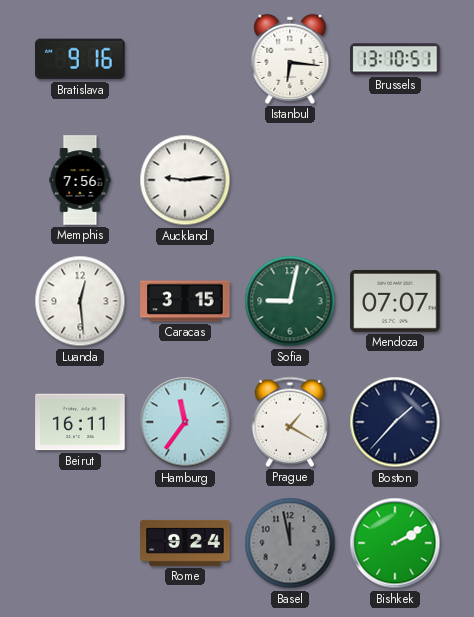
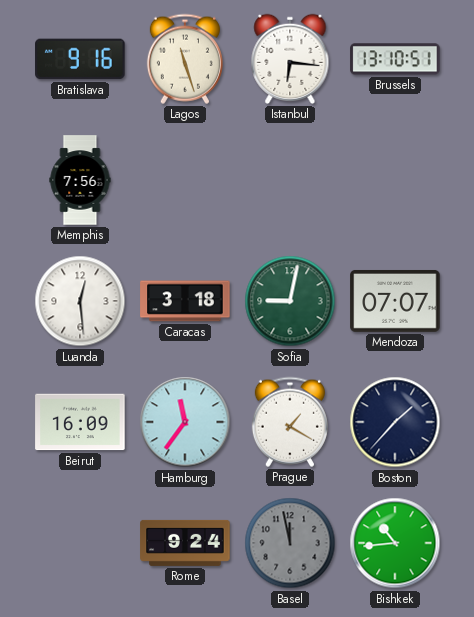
Lagos: none -> 11:27 (185, 59)
Auckland: 9:14 -> none (185, 180)
Caracas: 3:15 -> 3:18 (185, 301)
Beirut: 16:11 -> 16:09 (80, 422)
Bishkek: 2:10 -> 10:44 (395, 543)
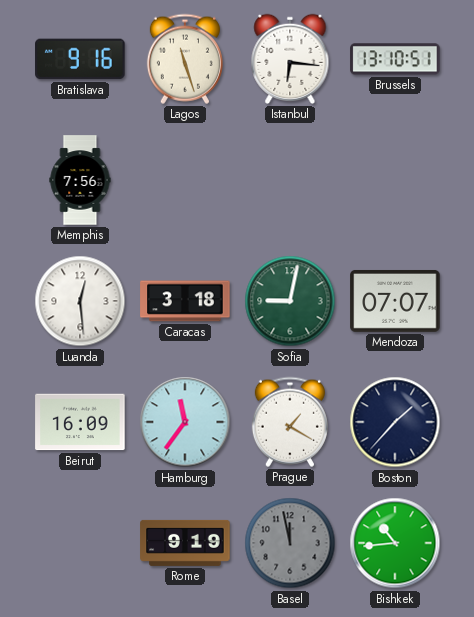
Rome: 9:24 -> 9:19 (185, 543)
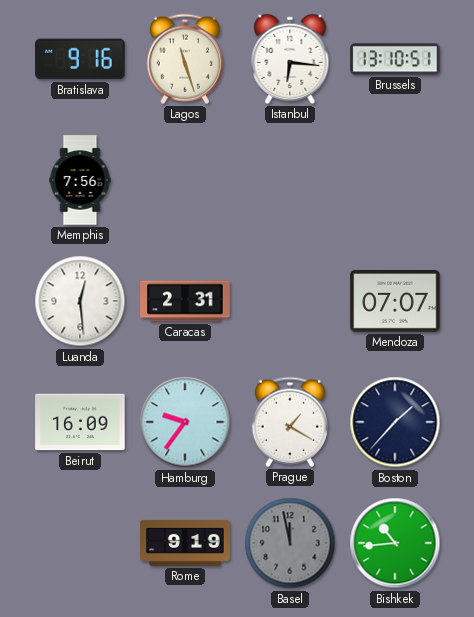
Caracas: 3:18 -> 2:31 (185, 301)
Sofia: 9:02 -> none (290, 301)
Hamburg: 11:36 -> 9:36 (185, 422)
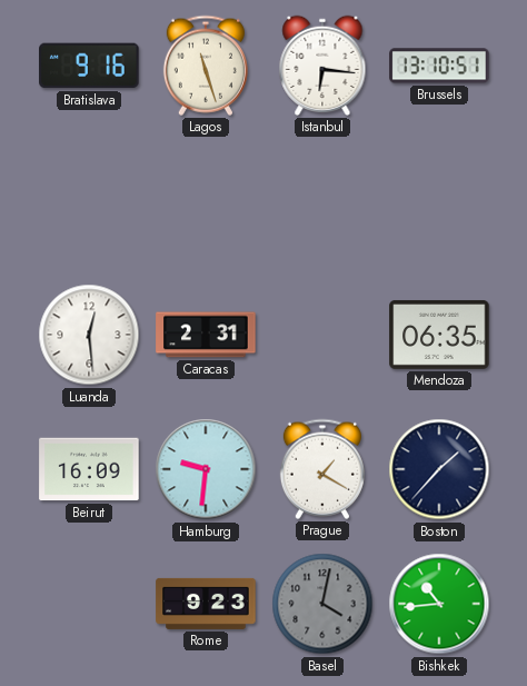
Memphis: 7:56 -> none (80, 180)
Mendoza: 07:07 -> 06:35 (439, 335)
Hamburg: 9:36 -> 9:31 (206, 469)
Rome: 9:19 -> 9:23 (206, 604)
Basel: 11:58 -> 4:02 (322, 604)
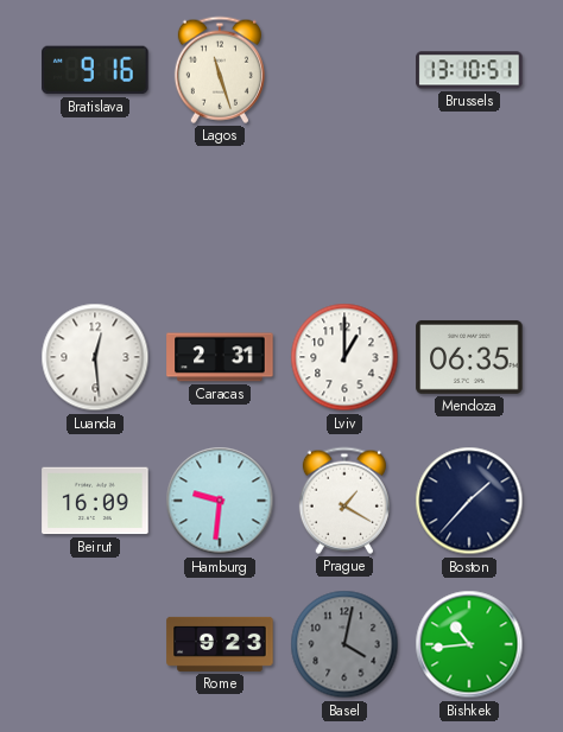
Istanbul: 6:16 -> none (322, 66)
Lviv: none -> 1:00 (344, 357)
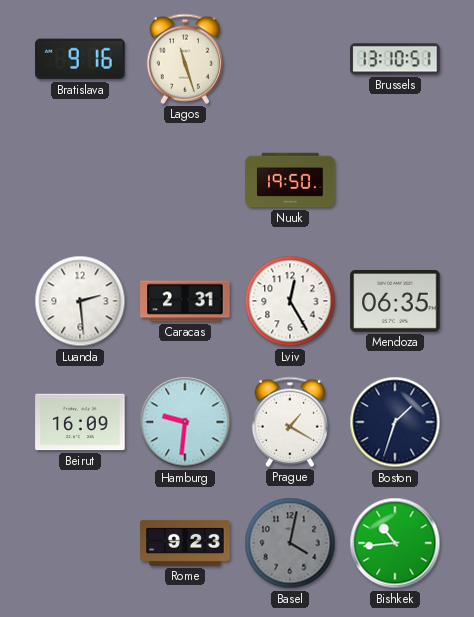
Nuuk: none -> 19:50 (290, 180)
Luanda: 12:29 -> 2:29 (80, 301)
Lviv: 1:00 -> 12:25 (290, 301)
Boston: 1:37 -> 1:33 (395, 422)
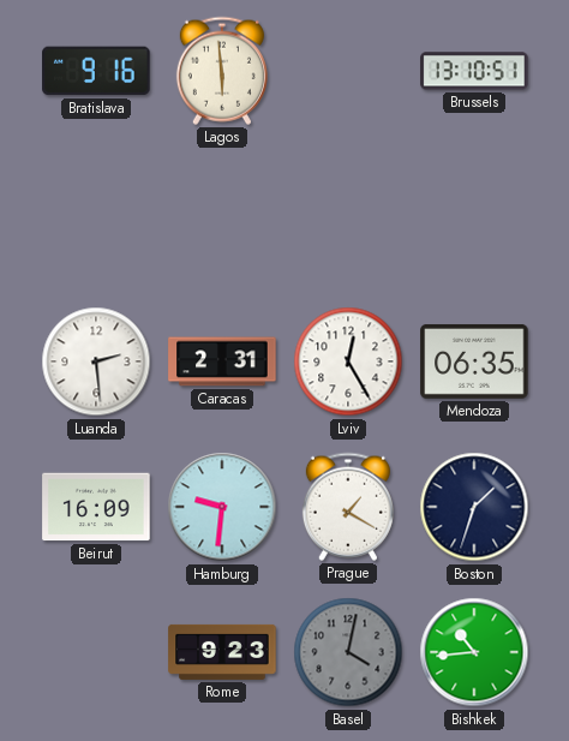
Lagos: 11:27 -> 5:59 (222, 71)
Nuuk: 19:50 -> none (290, 180)
